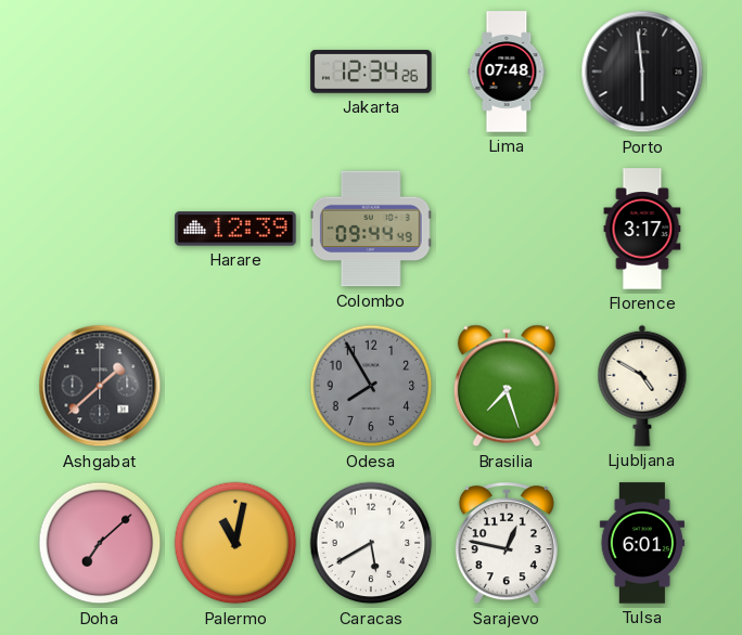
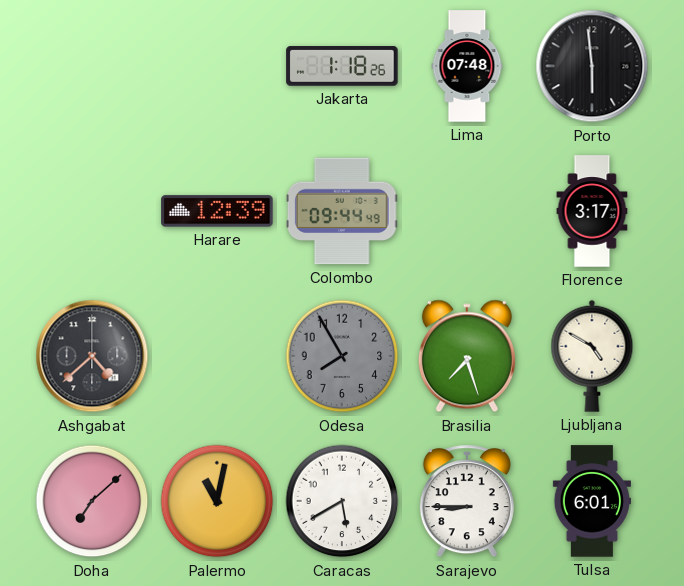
Jakarta: 12:34 -> 1:18 (342, 66)
Ashgabat: 1:38 -> 4:38 (92, 356)
Sarajevo: 12:47 -> 8:45 (467, 502)
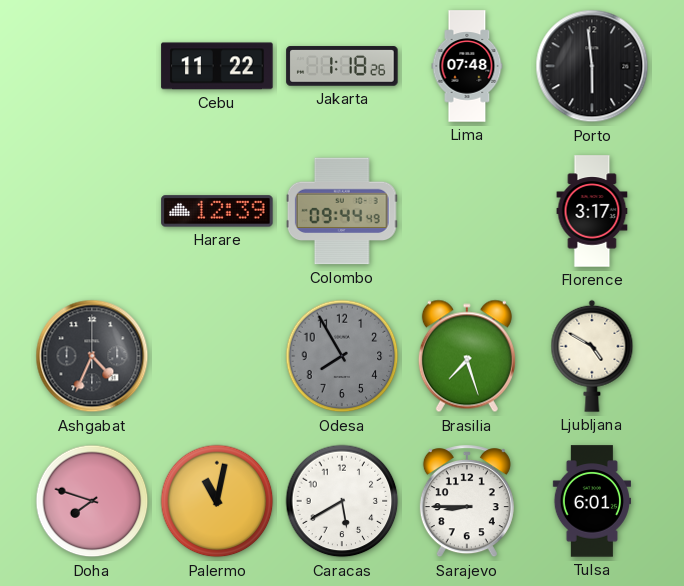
Cebu: none -> 11:22 (217, 66)
Ashgabat: 4:38 -> 4:34 (92, 356)
Doha: 7:08 -> 7:48 (92, 501)
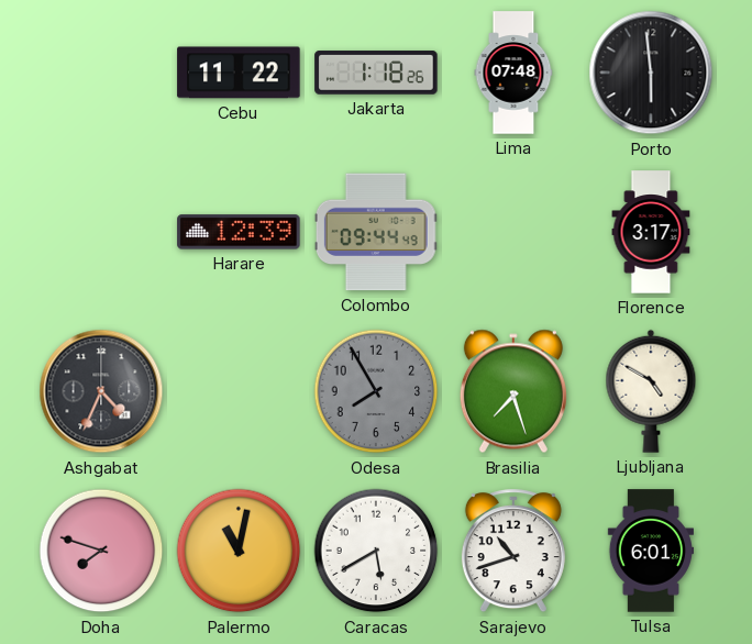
Sarajevo: 8:45 -> 10:42 (513, 552)
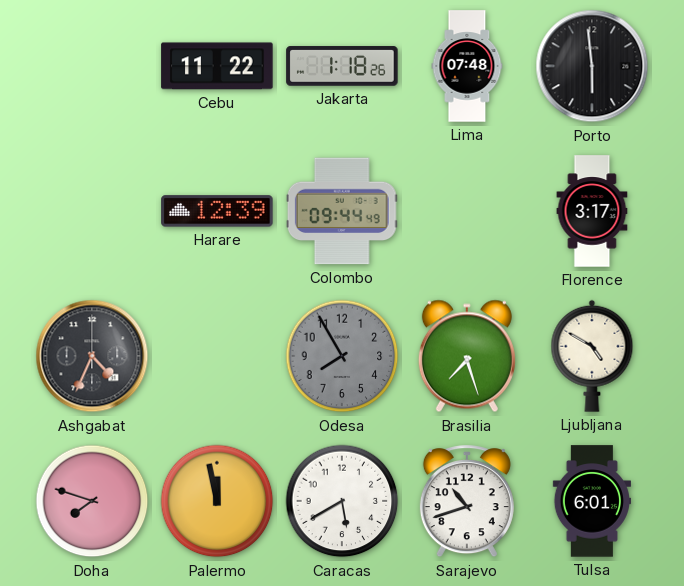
Palermo: 11:02 -> 11:58 (217, 501)
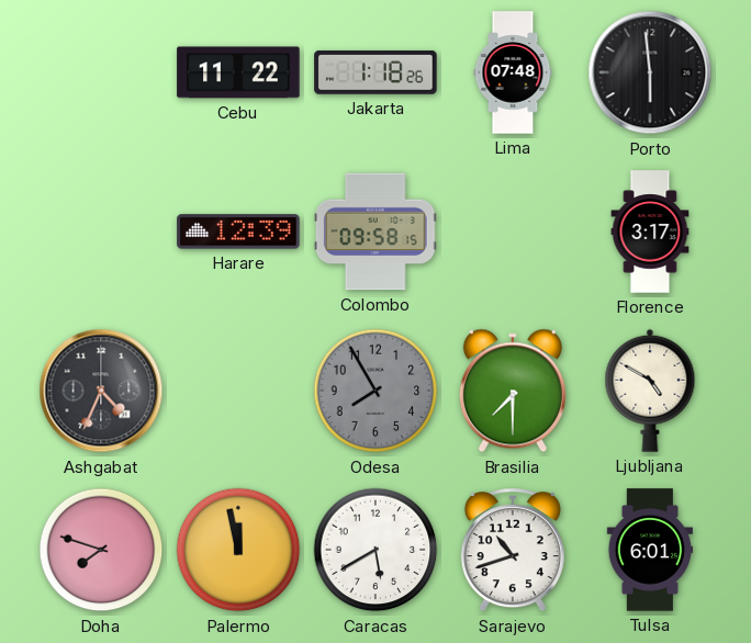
Colombo: 09:44 -> 09:58 (375, 232)
Brasilia: 7:27 -> 7:30 (513, 391)
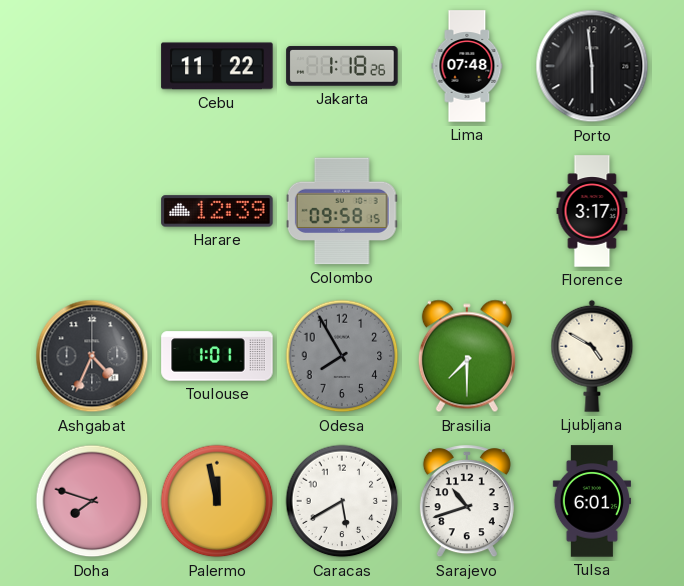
Toulouse: none -> 1:01 (217, 356)
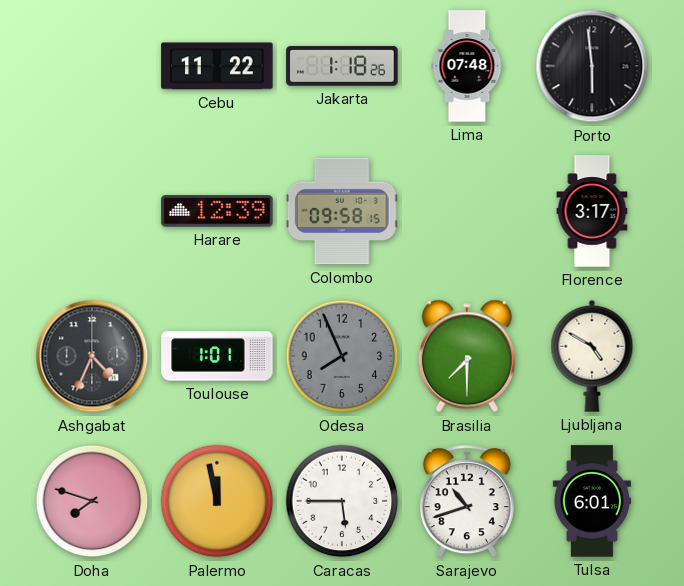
Odesa: 7:55 -> 7:56 (342, 356)
Caracas: 5:40 -> 5:45 (342, 501)
